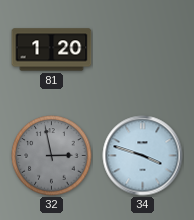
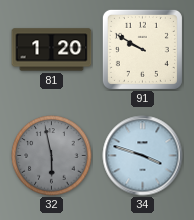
91: none -> 9:50 (142, 49)
32: 2:58 -> 5:58 (52, 156)
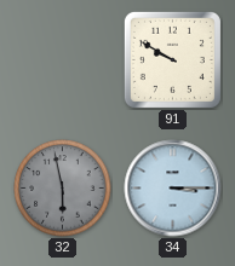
81: 1:20 -> none (52, 50)
34: 3:48 -> 3:15 (173, 189)
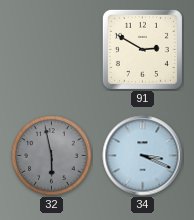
91: 9:50 -> 2:50 (142, 49)
34: 3:15 -> 3:19 (143, 156)
